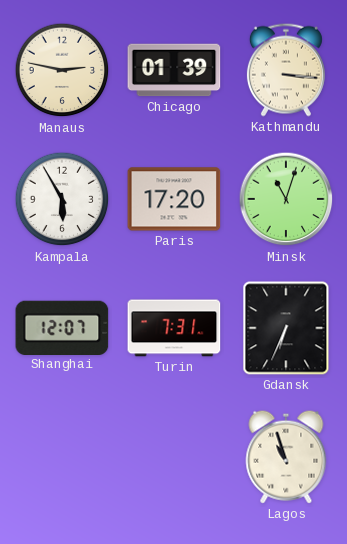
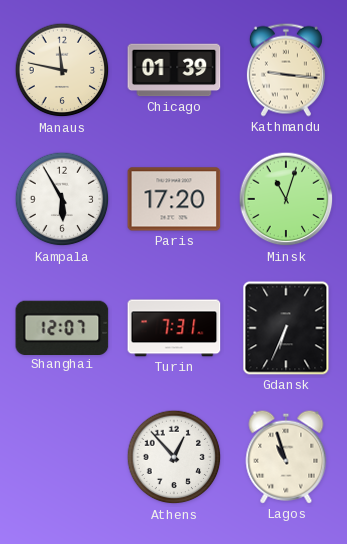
Manaus: 2:47 -> 11:47 (62, 70)
Kathmandu: 3:16 -> 9:16 (286, 70)
Athens: none -> 12:53 (174, 457)
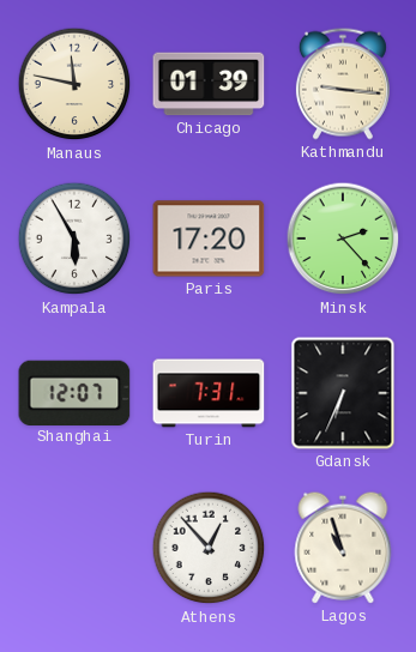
Minsk: 11:03 -> 2:23 (343, 239)
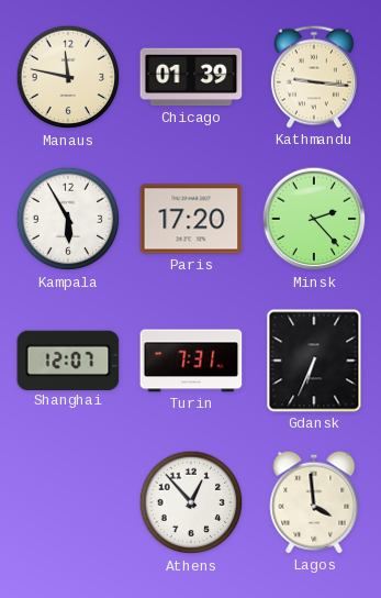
Lagos: 10:57 -> 3:59 (314, 502)
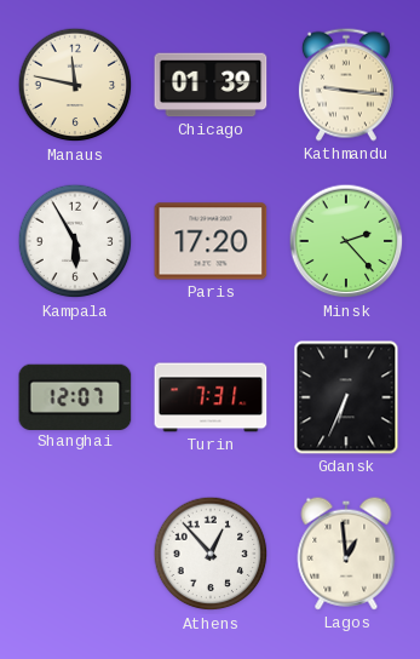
Lagos: 3:59 -> 12:59 (346, 554)
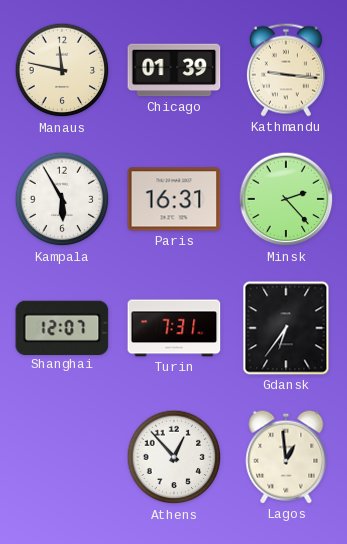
Paris: 17:20 -> 16:31 (174, 199)
Gdansk: 6:34 -> 6:36 (286, 328)
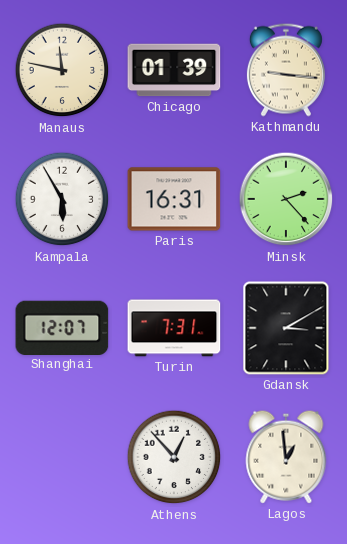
Gdansk: 6:36 -> 3:10 (286, 328)
